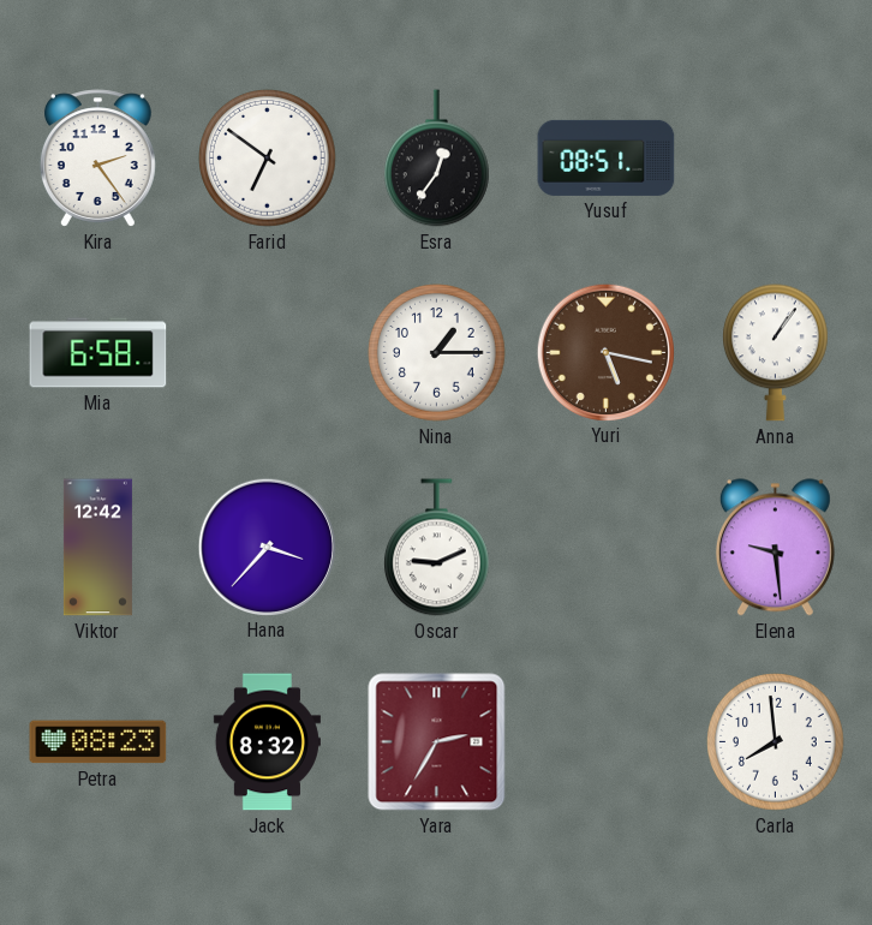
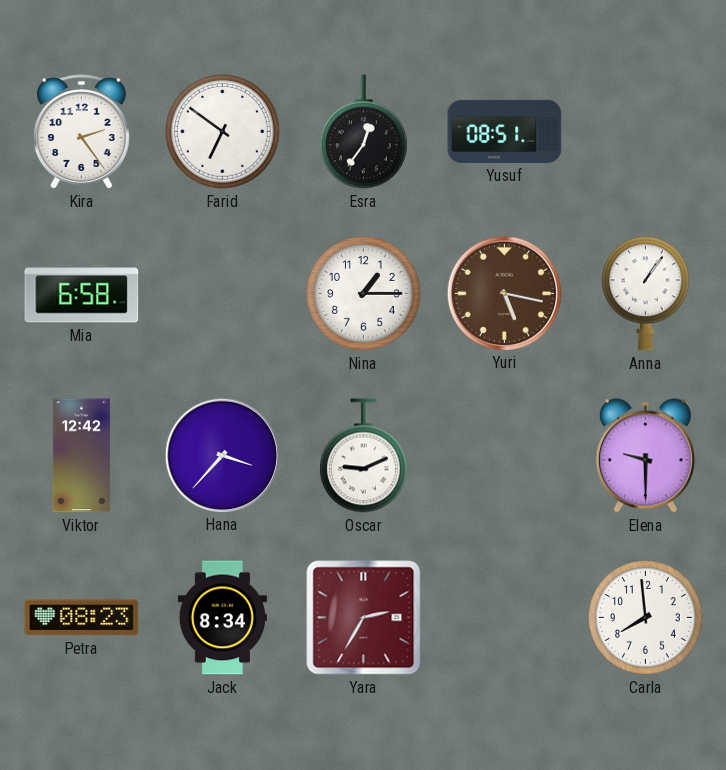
Elena: 9:29 -> 9:30 (645, 456)
Jack: 8:32 -> 8:34 (222, 618)
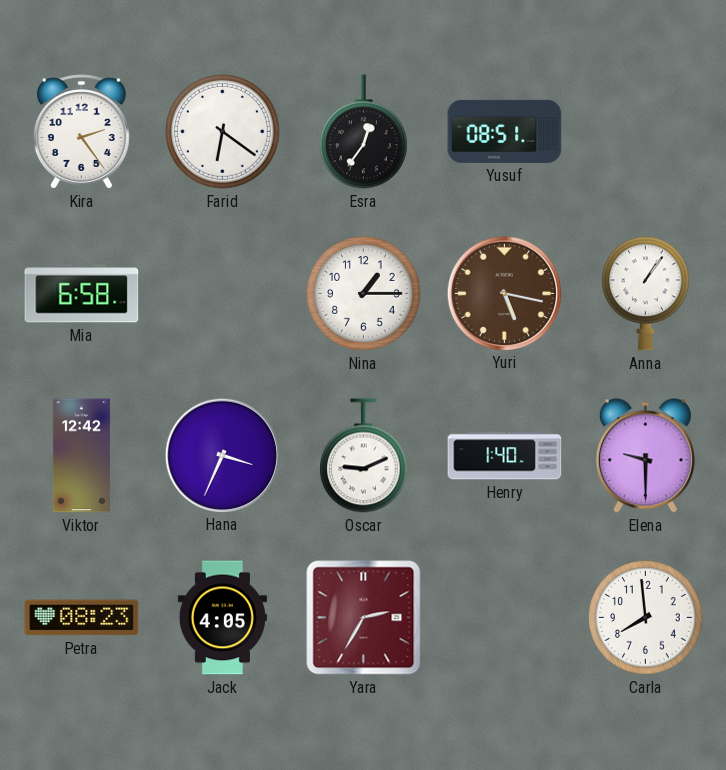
Farid: 6:51 -> 6:21 (223, 132)
Hana: 3:37 -> 3:34 (222, 455)
Henry: none -> 1:40 (505, 456)
Jack: 8:34 -> 4:05 (222, 618)
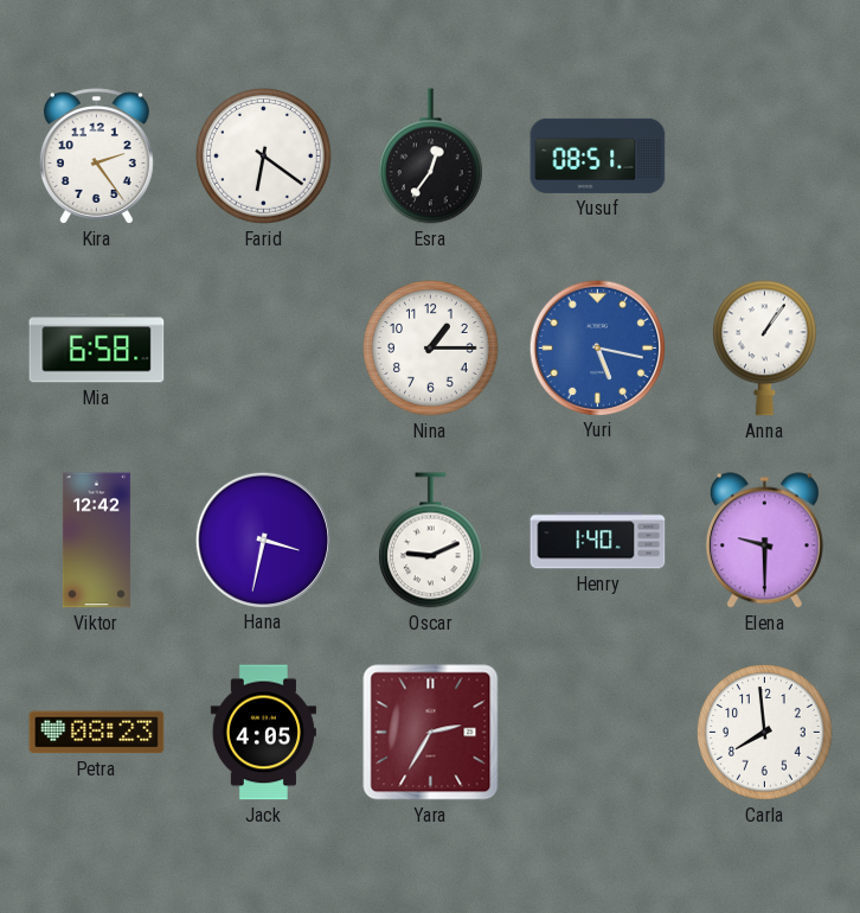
Yuri dial: brown -> blue (597, 347)
Hana: 3:34 -> 3:32 (263, 539)
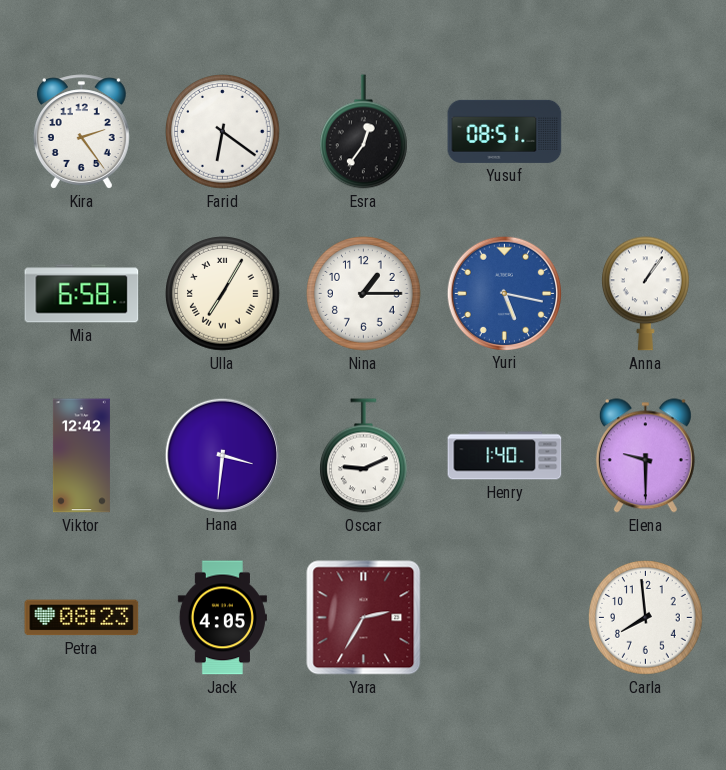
Ulla: none -> 7:05 (223, 294)
Hana: 3:32 -> 3:31 (222, 455)
